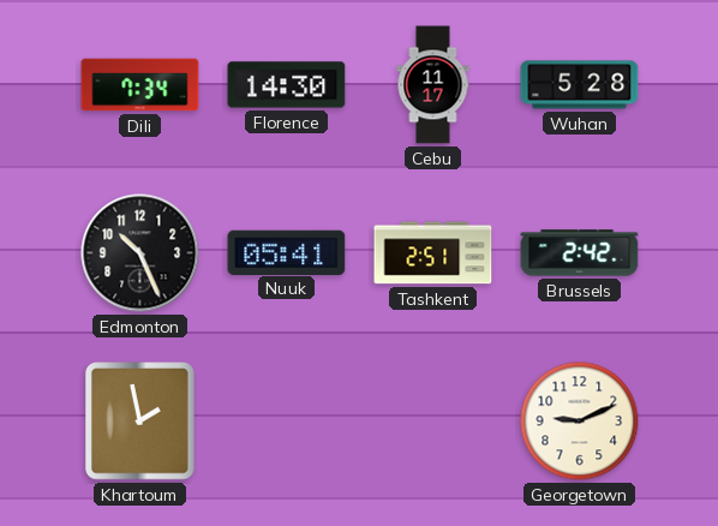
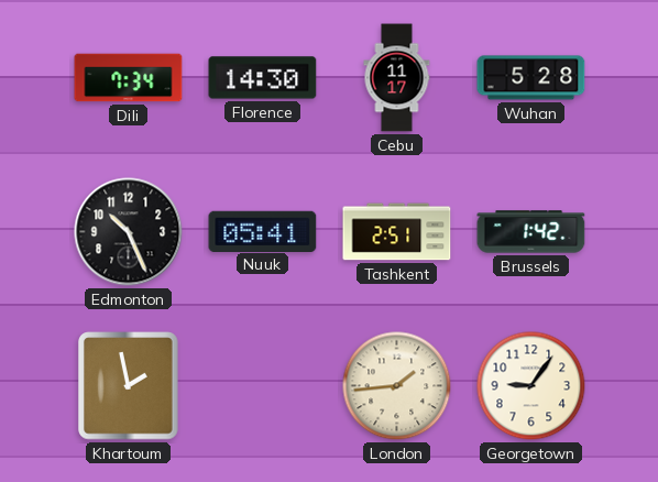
Brussels: 2:42 -> 1:42 (531, 232)
London: none -> 1:44 (397, 386)
Georgetown: 9:11 -> 9:06 (531, 386)
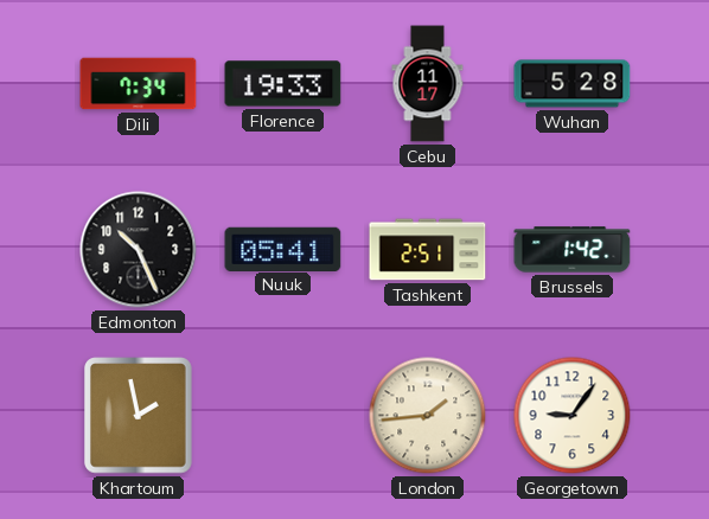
Florence: 14:30 -> 19:33 (283, 84)
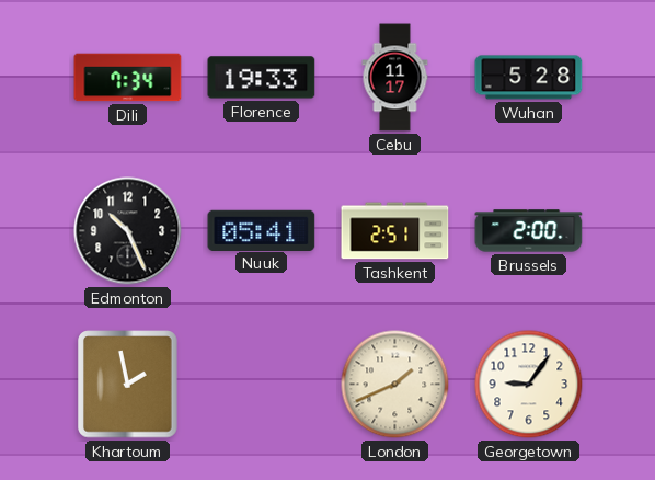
Brussels: 1:42 -> 2:00 (529, 231)
London: 1:44 -> 1:41 (395, 385)
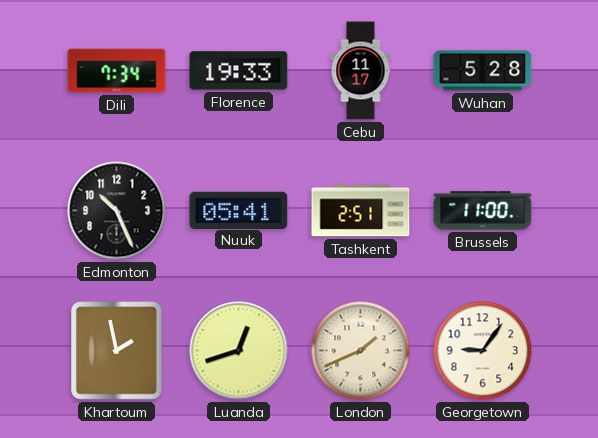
Brussels: 2:00 -> 11:00 (483, 211)
Luanda: none -> 12:42 (239, 351)
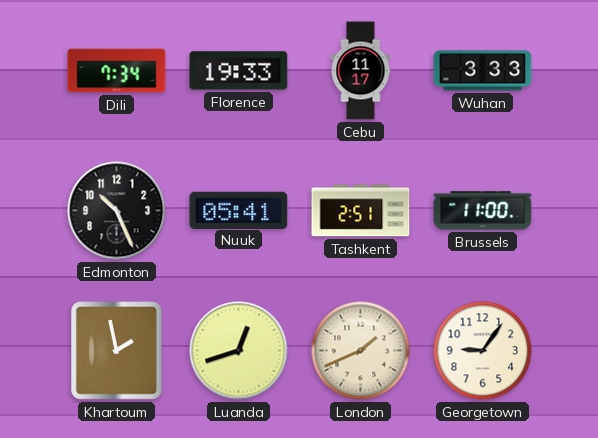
Wuhan: 5:28 -> 3:33 (483, 71)
